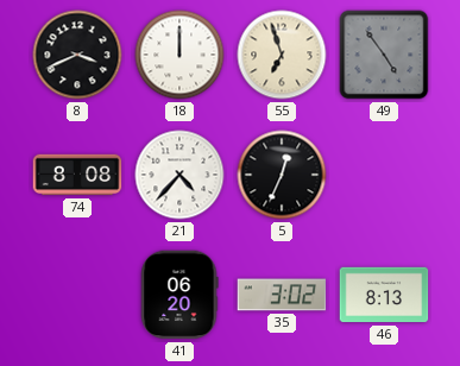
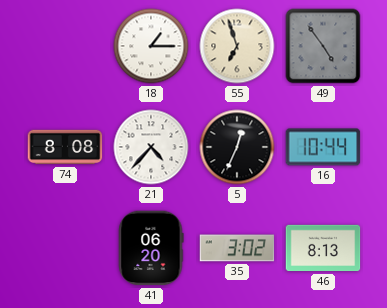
8: 3:41 -> none (77, 55)
18: 12:00 -> 1:15 (151, 46)
16: none -> 10:44 (323, 147)
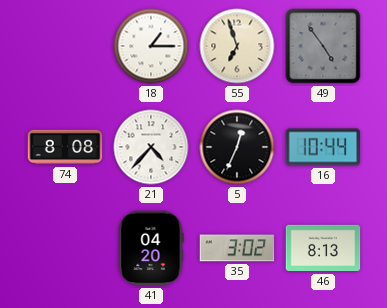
41: 06:20 -> 04:20 (151, 248)
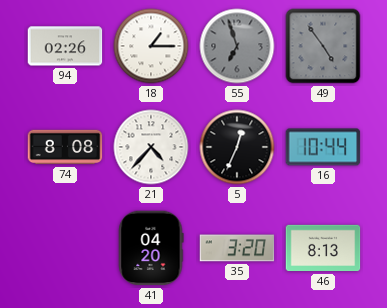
94: none -> 02:26 (65, 46)
55 dial: cream -> grey (237, 46)
35: 3:02 -> 3:20 (237, 248)
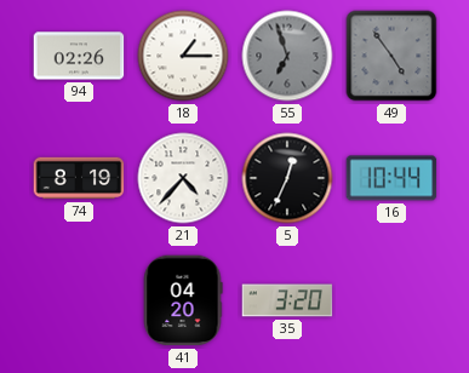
74: 8:08 -> 8:19 (79, 178)
46: 8:13 -> none (323, 248)
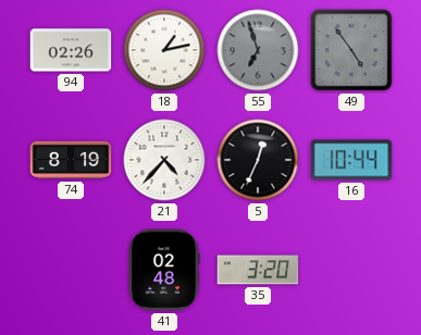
18: 1:15 -> 1:13 (164, 50)
41: 04:20 -> 02:48 (164, 270)
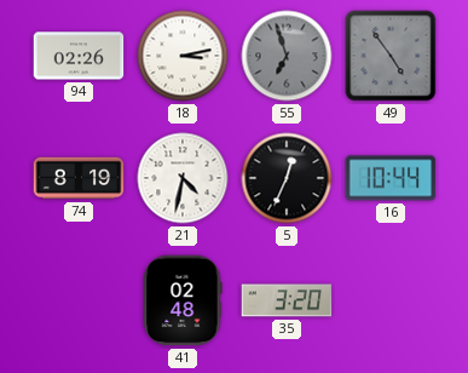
18: 1:13 -> 3:13 (183, 56)
21: 4:37 -> 4:32 (183, 178)
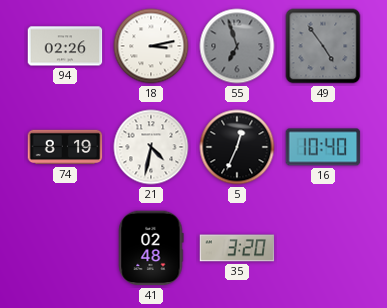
16: 10:44 -> 10:40 (323, 147)
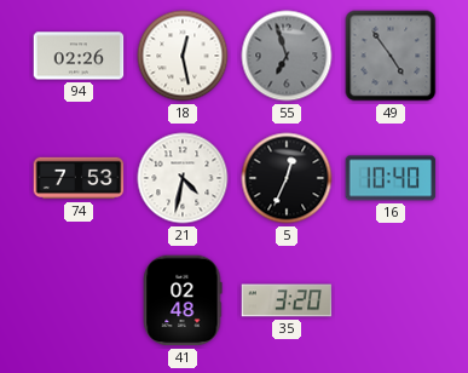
18: 3:13 -> 12:28 (183, 56)
74: 8:19 -> 7:53 (79, 178)
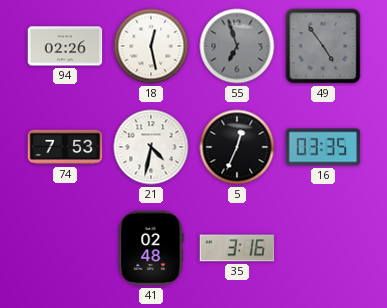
16: 10:40 -> 03:35 (323, 147)
35: 3:20 -> 3:16 (237, 248)
